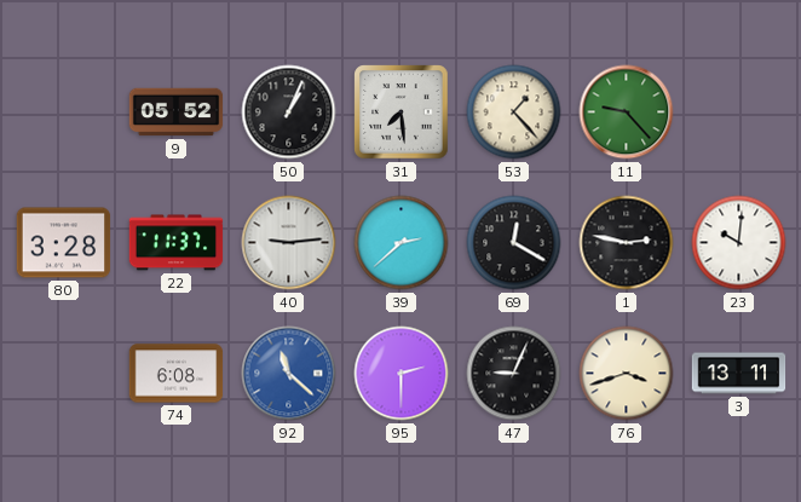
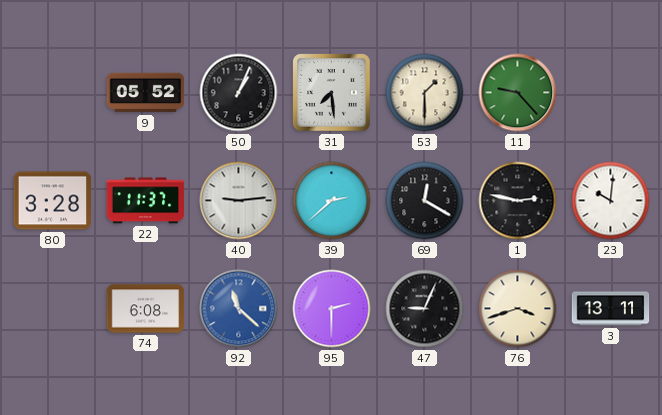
53: 1:23 -> 1:30 (425, 93)
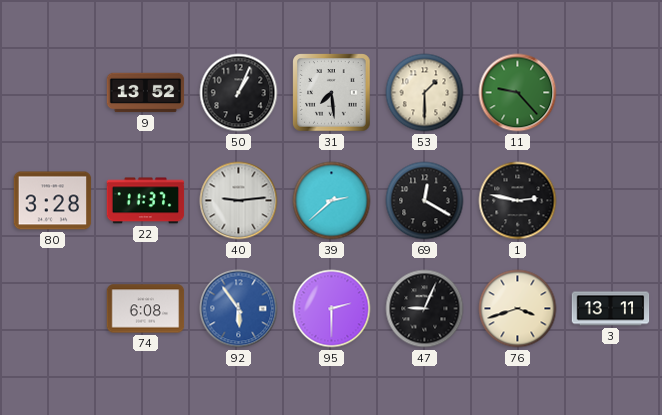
9: 05:52 -> 13:52 (146, 93)
23: 10:01 -> none (611, 201)
92: 11:22 -> 5:54 (239, 309)
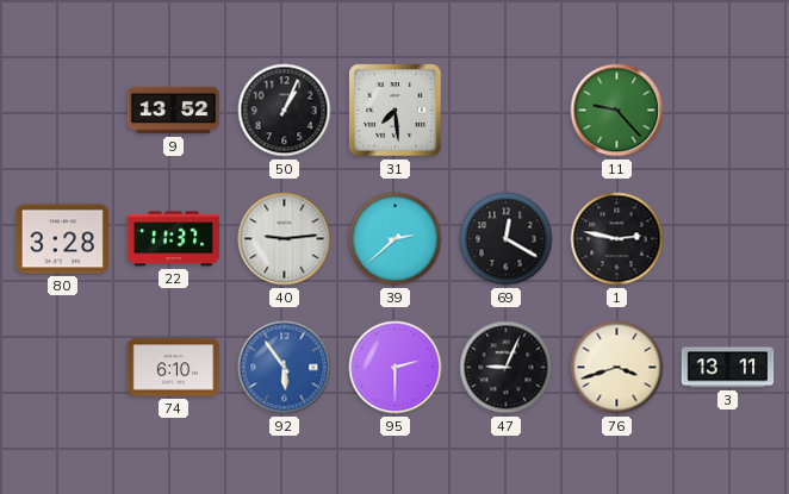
53: 1:30 -> none (425, 93)
74: 6:08 -> 6:10 (174, 368)
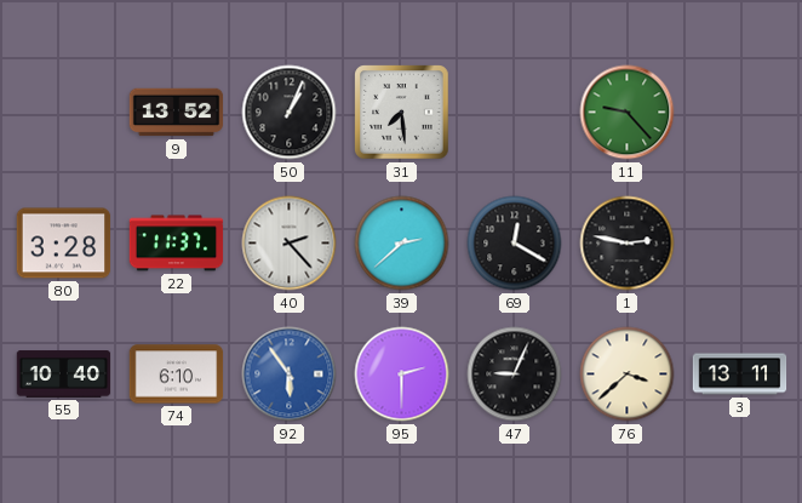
40: 9:14 -> 2:23 (290, 244)
55: none -> 10:40 (64, 375)
76: 3:42 -> 3:38 (628, 375)
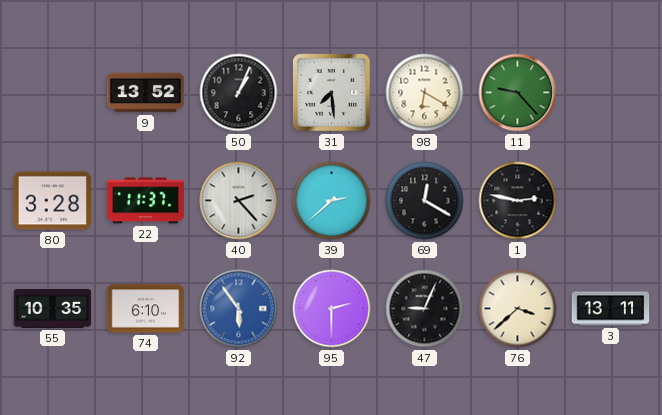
98: none -> 6:20 (425, 93)
55: 10:40 -> 10:35 (53, 309)
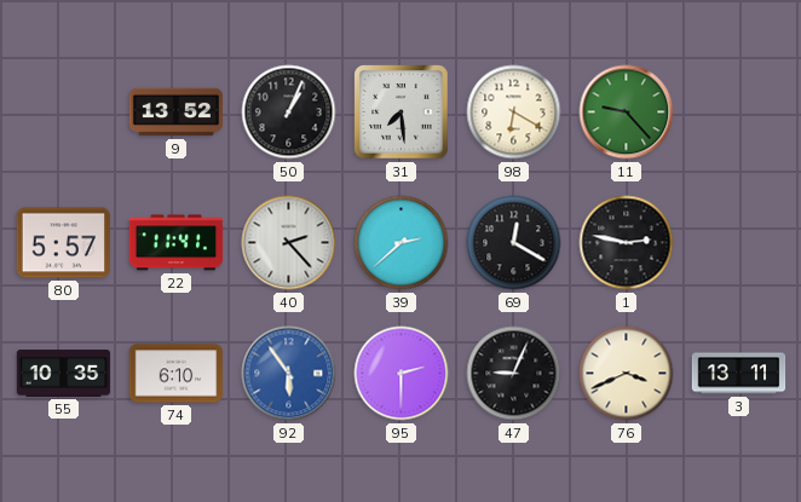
80: 3:28 -> 5:57 (64, 243)
22: 11:37 -> 11:41 (177, 243)
76: 3:38 -> 3:41 (627, 374)
